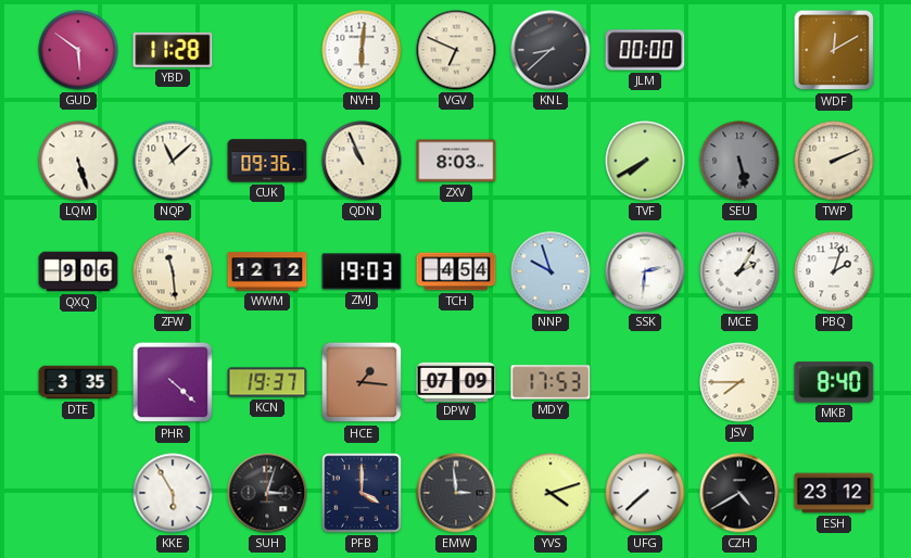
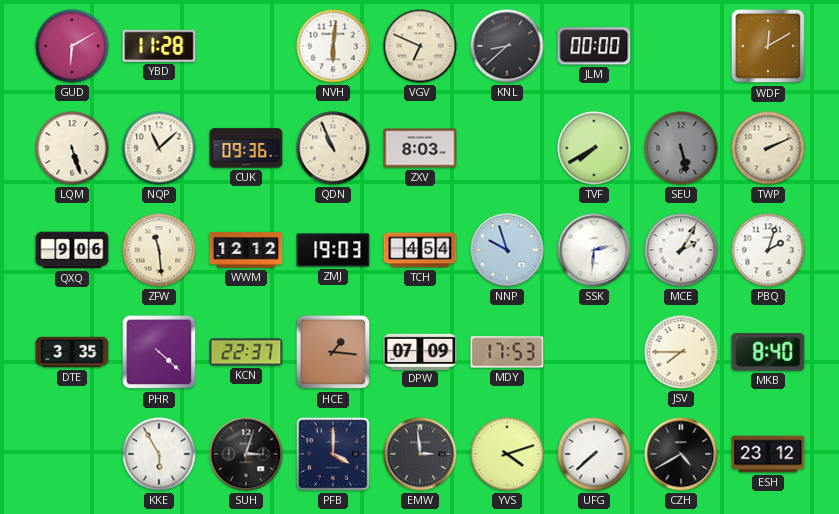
GUD: 5:51 -> 6:10 (72, 46)
KCN: 19:37 -> 22:37 (246, 352)
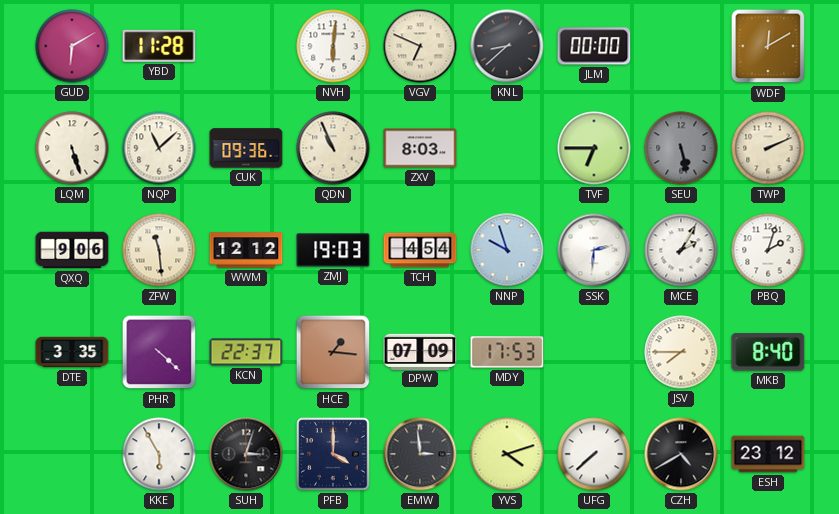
TVF: 7:40 -> 6:45 (594, 148)
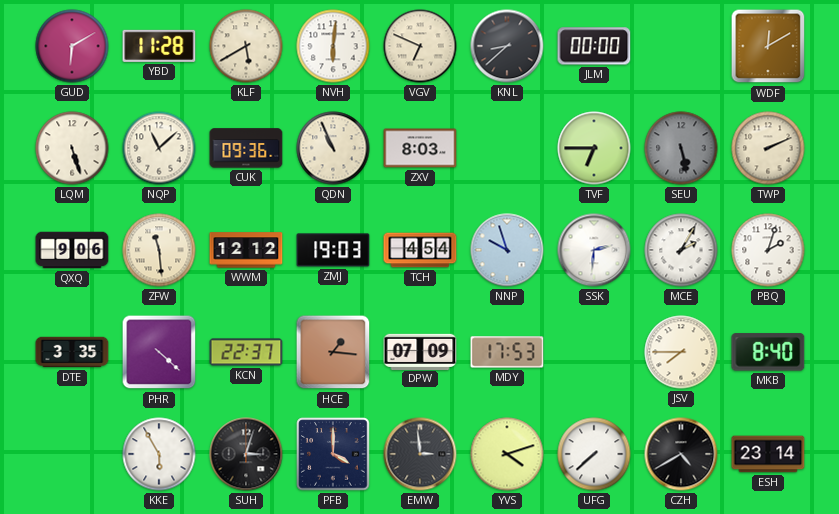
KLF: none -> 5:40 (246, 46)
ESH: 23:12 -> 23:14 (768, 454)
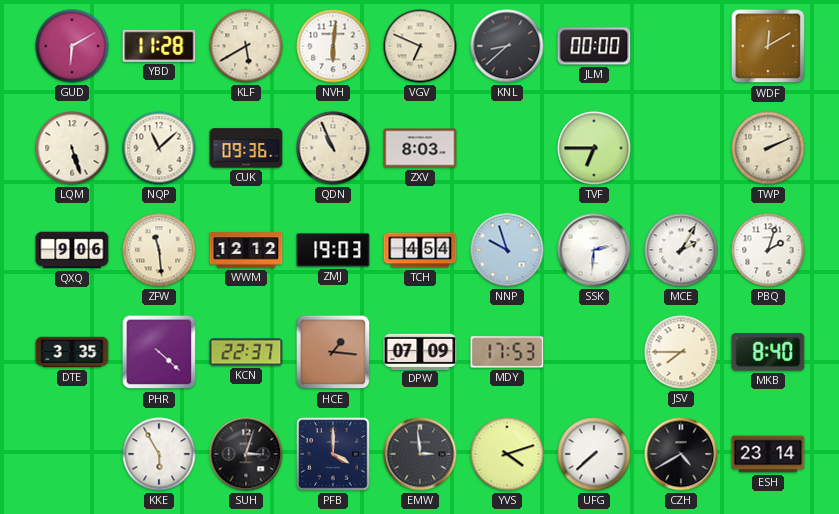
SEU: 5:28 -> none (681, 148)
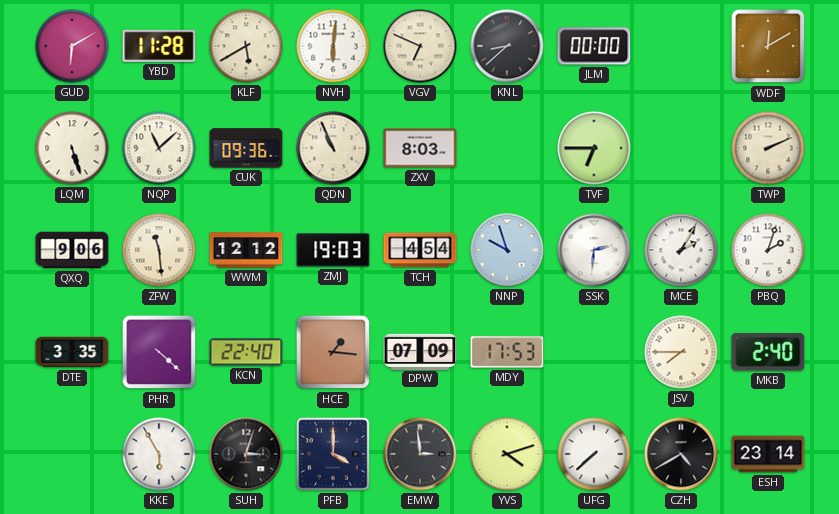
KCN: 22:37 -> 22:40 (246, 352)
MKB: 8:40 -> 2:40 (768, 352)
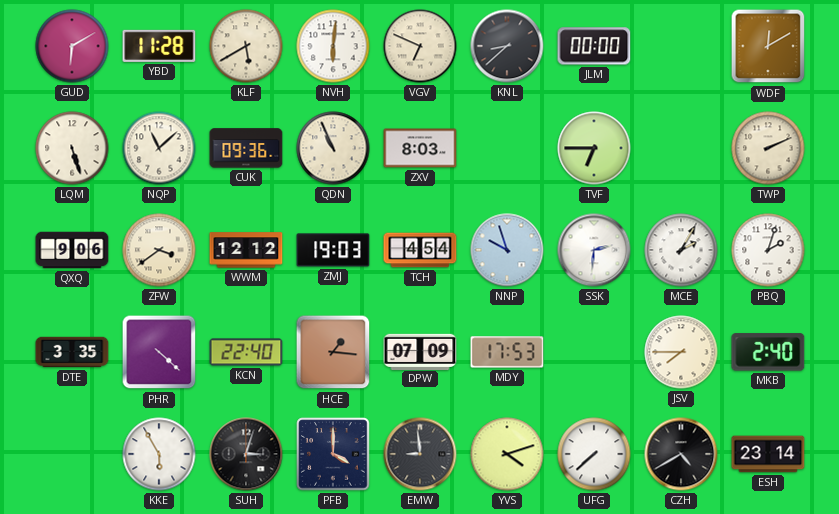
ZFW: 11:29 -> 3:39 (159, 250)
EMW: 2:59 -> 8:59 (420, 454)
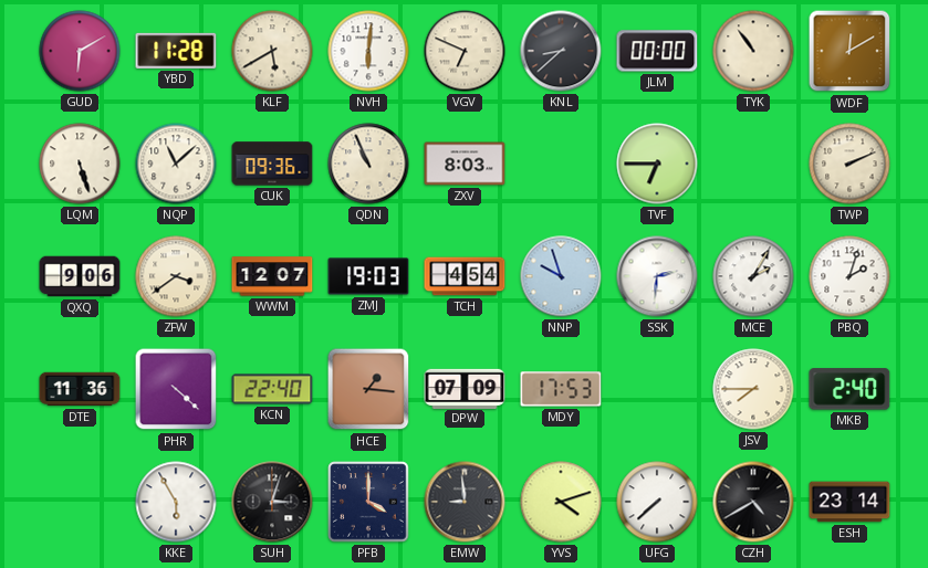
TYK: none -> 10:54 (753, 51)
WWM: 12:12 -> 12:07 (272, 276)
DTE: 3:35 -> 11:36 (80, 389)
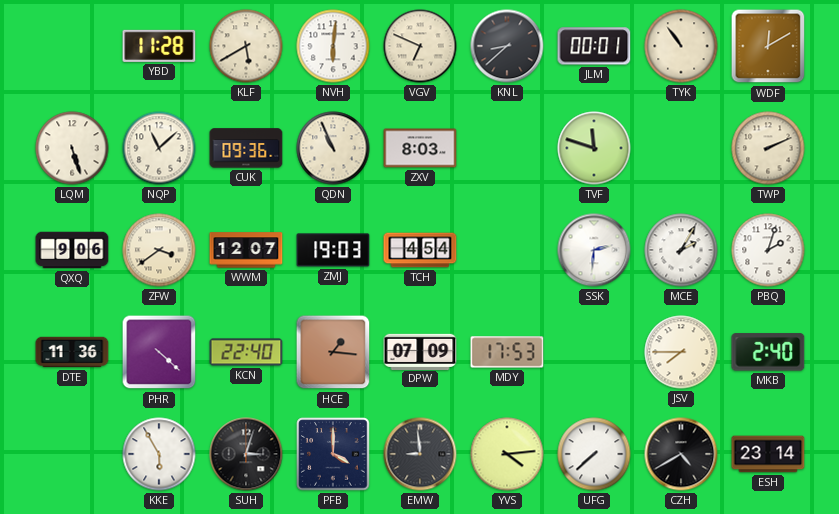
GUD: 6:10 -> none (80, 51)
JLM: 00:00 -> 00:01 (594, 46)
TVF: 6:45 -> 11:48 (594, 148)
NNP: 9:57 -> none (561, 276)
YVS: 4:12 -> 4:14 (507, 454)
